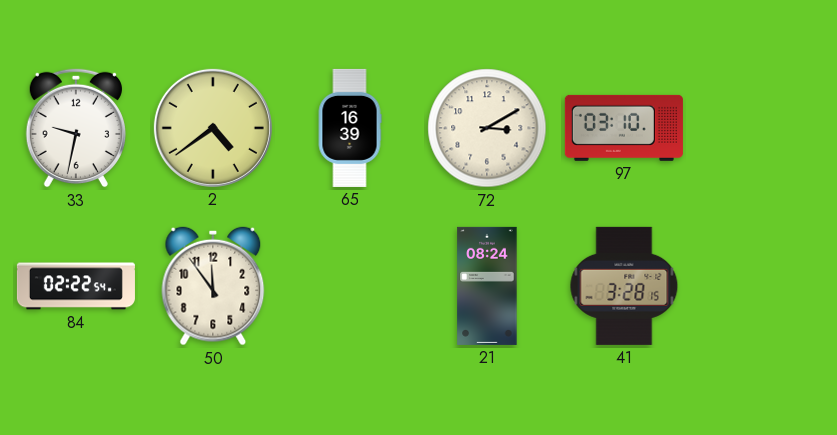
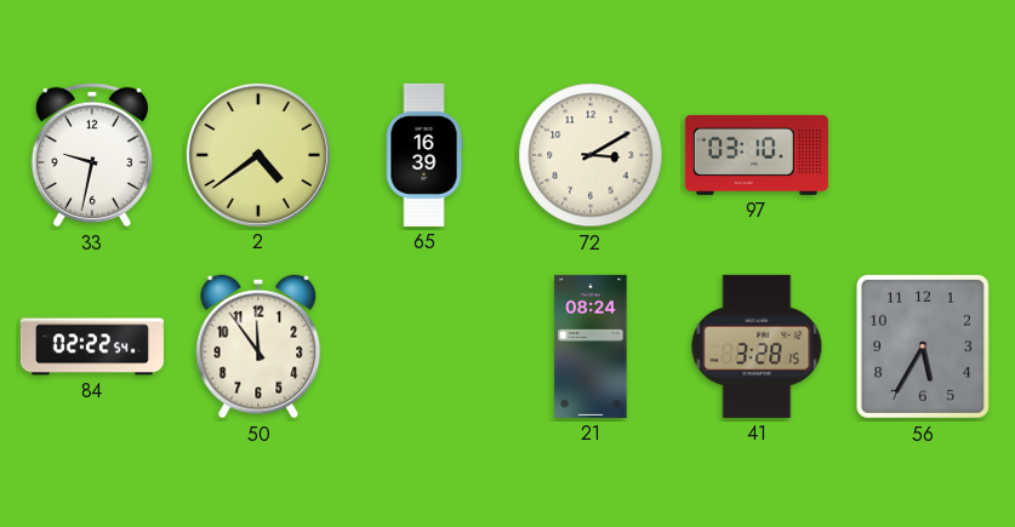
56: none -> 5:35 (923, 346)
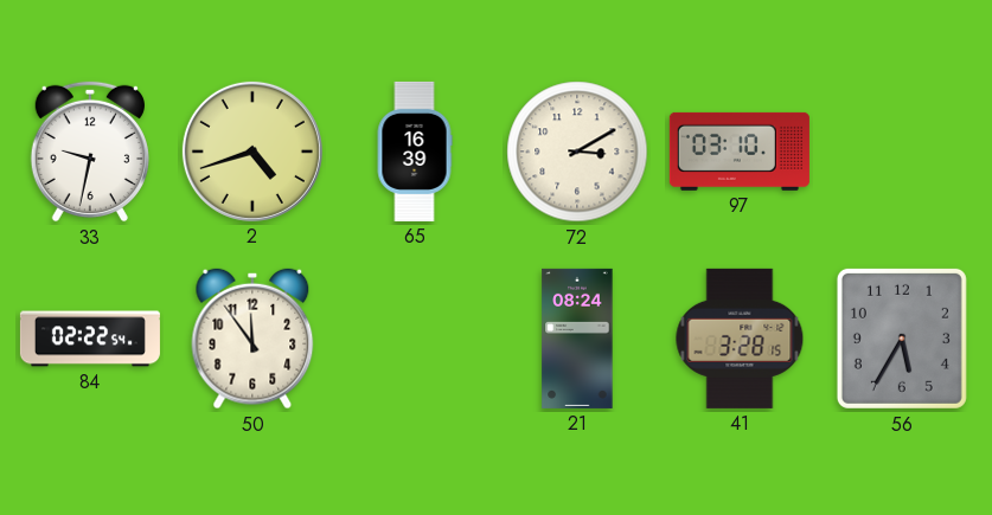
2: 4:39 -> 4:42 (252, 152)
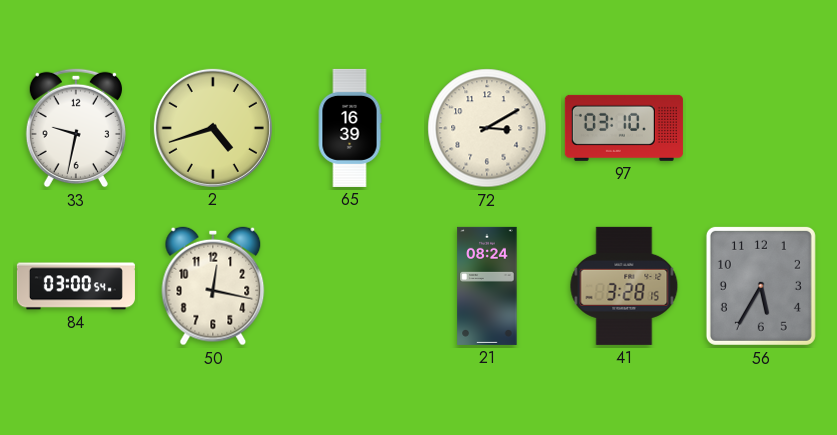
84: 02:22 -> 03:00 (76, 286)
50: 11:54 -> 12:17 (213, 286)
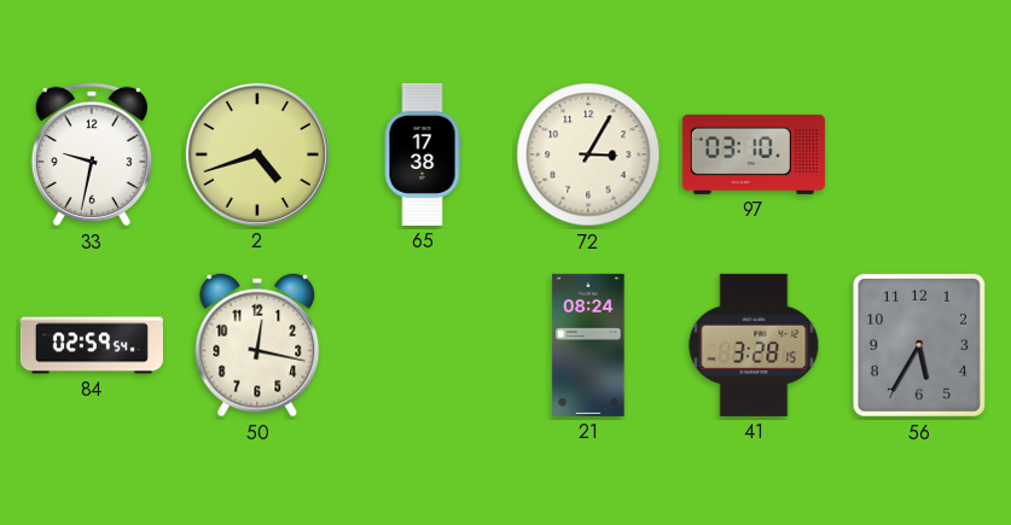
65: 16:39 -> 17:38 (423, 154)
72: 3:10 -> 3:05 (588, 154)
84: 03:00 -> 02:59 (92, 345)
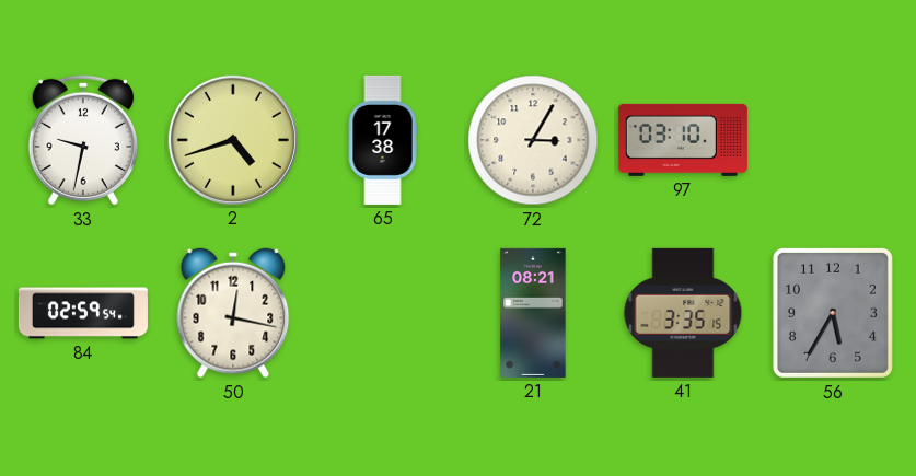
21: 08:24 -> 08:21 (533, 313)
41: 3:28 -> 3:35 (683, 313)
